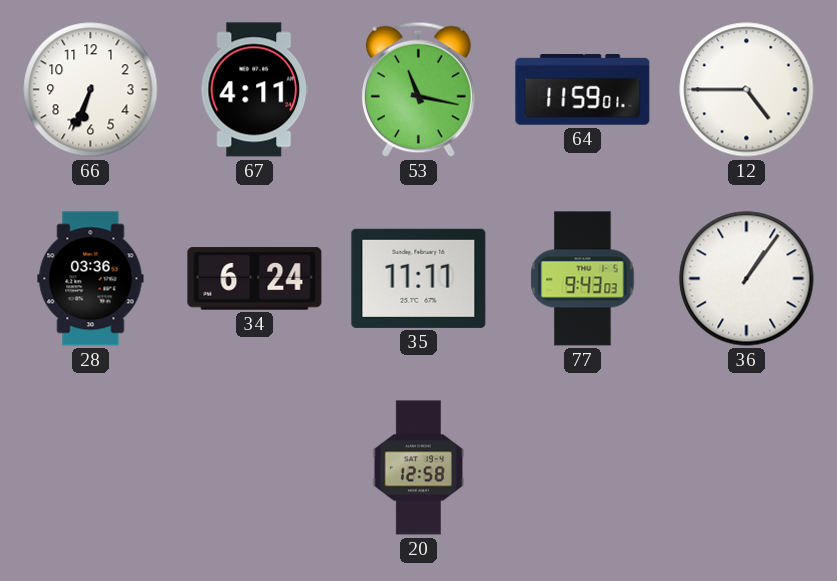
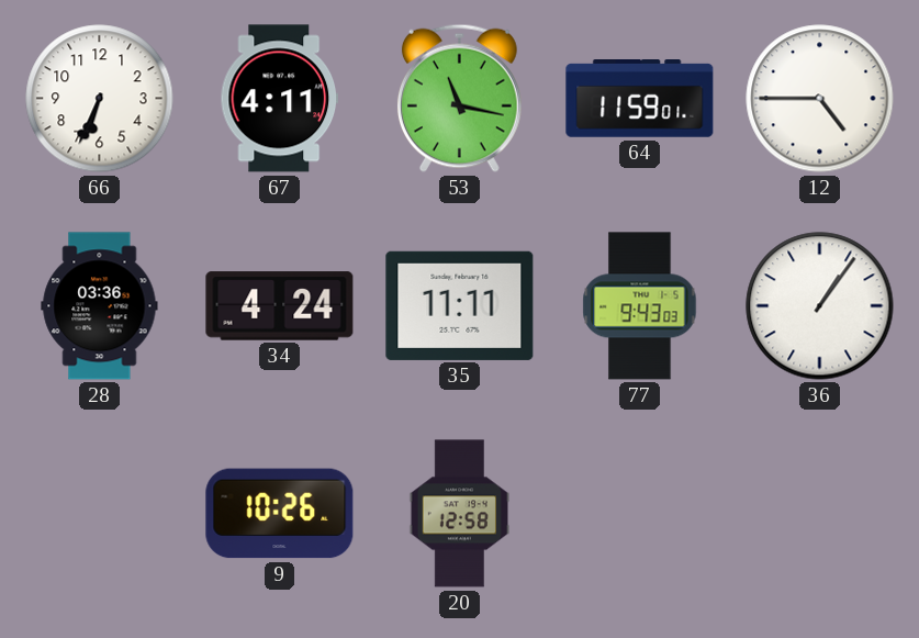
34: 6:24 -> 4:24 (280, 306)
9: none -> 10:26 (280, 514)
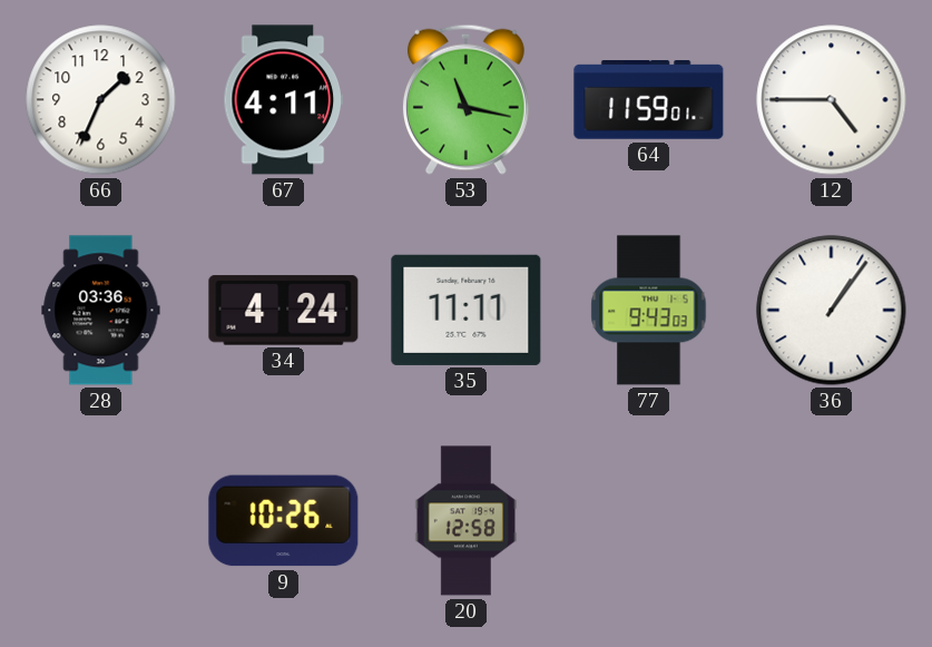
66: 6:34 -> 1:34 (101, 100)
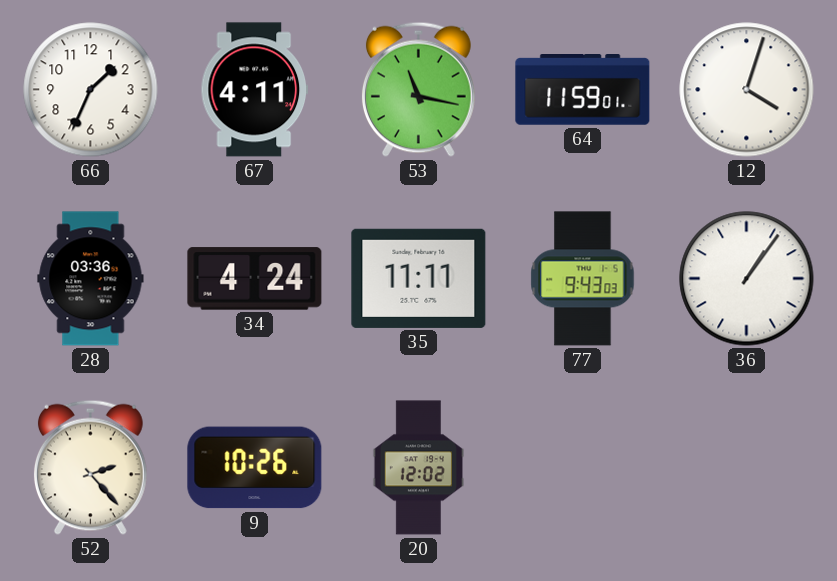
12: 4:45 -> 4:03 (747, 90)
52: none -> 2:23 (90, 467)
20: 12:58 -> 12:02 (418, 468)
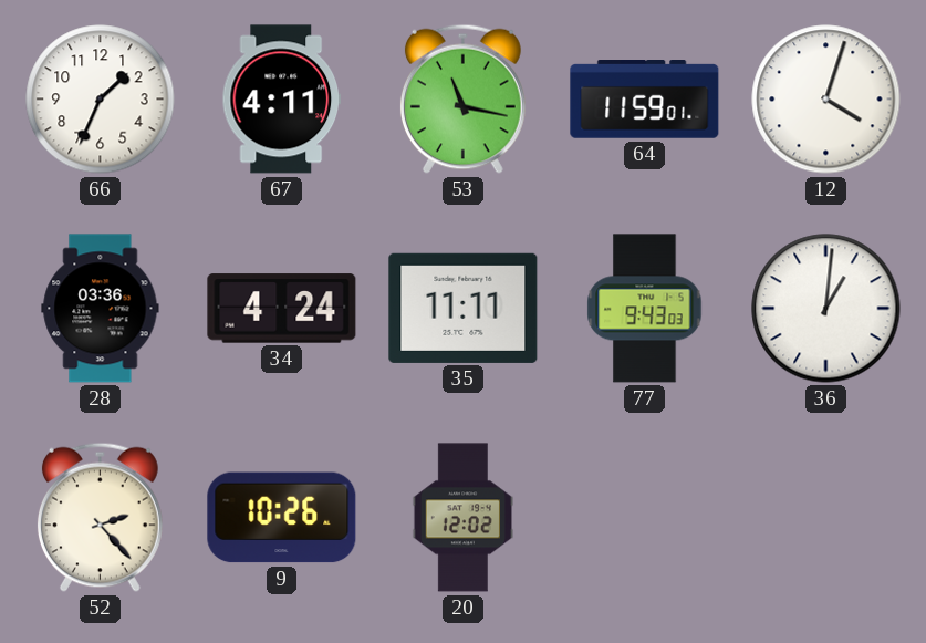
36: 1:06 -> 1:01 (826, 309)
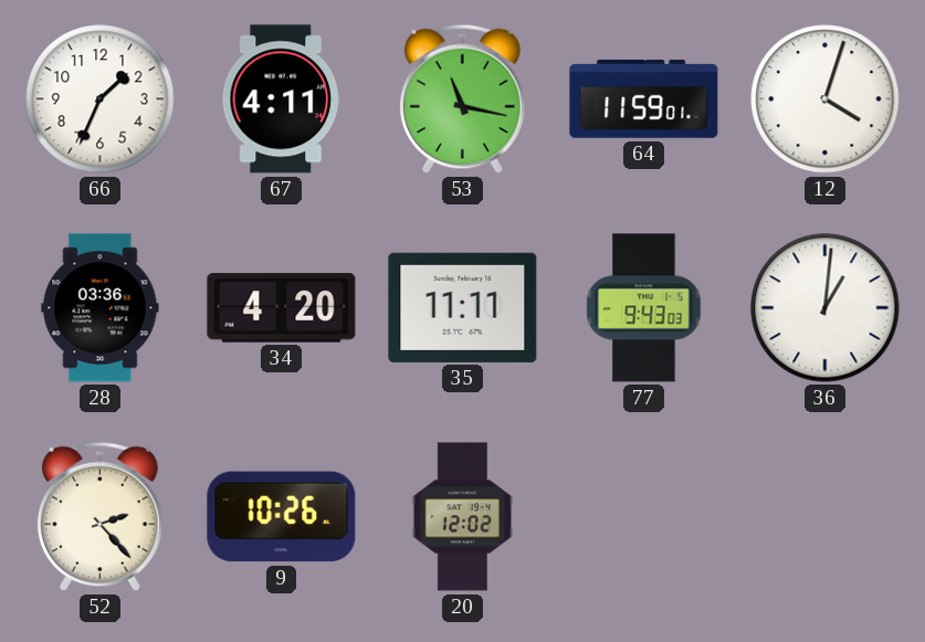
34: 4:24 -> 4:20 (282, 308)
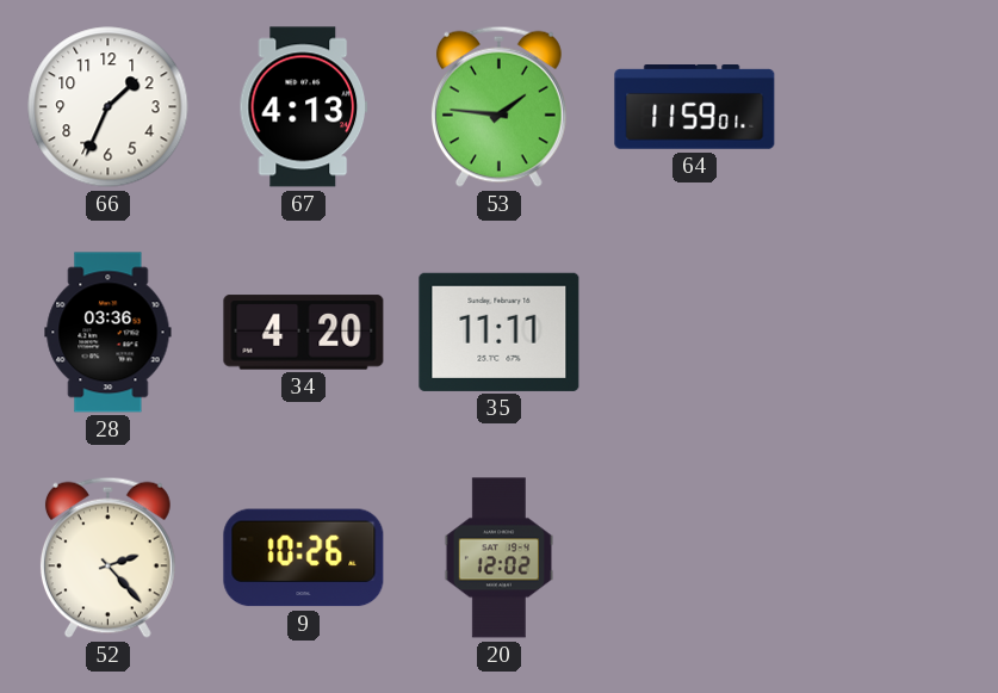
67: 4:11 -> 4:13 (304, 107)
53: 11:17 -> 1:46 (498, 106)
12: 4:03 -> none (826, 99)
77: 9:43 -> none (644, 308)
36: 1:01 -> none (826, 308)
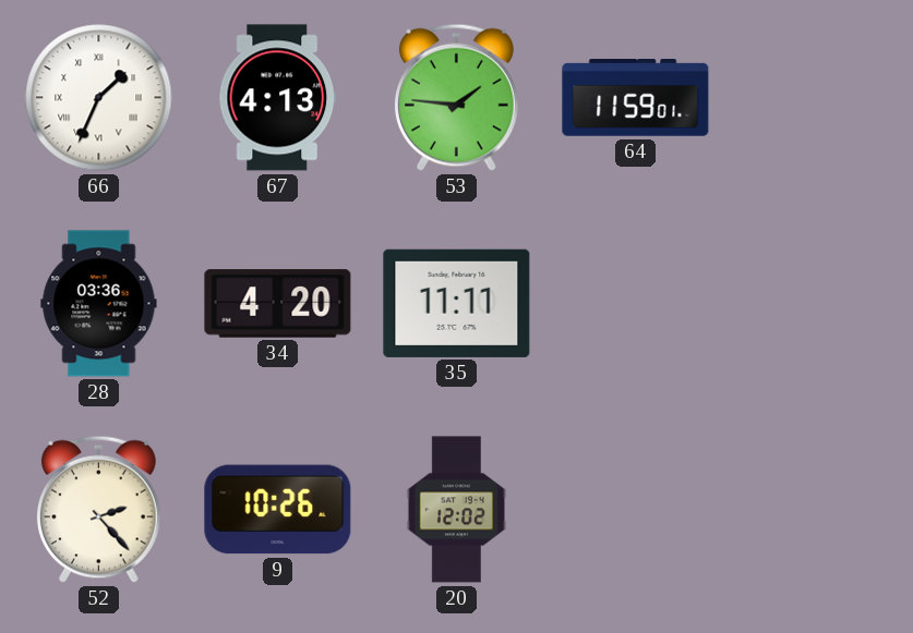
66 numerals: Arabic -> Roman (99, 98)
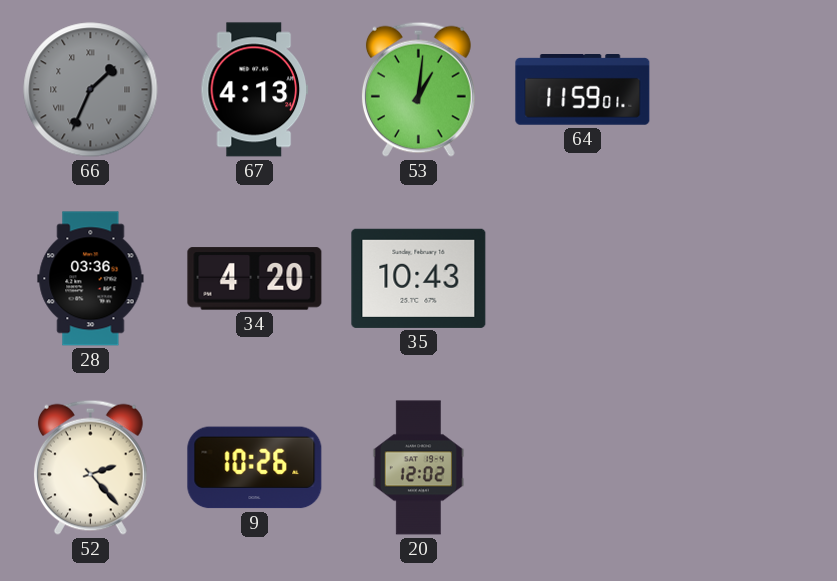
66 dial: white -> grey (91, 90)
53: 1:46 -> 1:01 (418, 89)
35: 11:11 -> 10:43 (419, 278)
